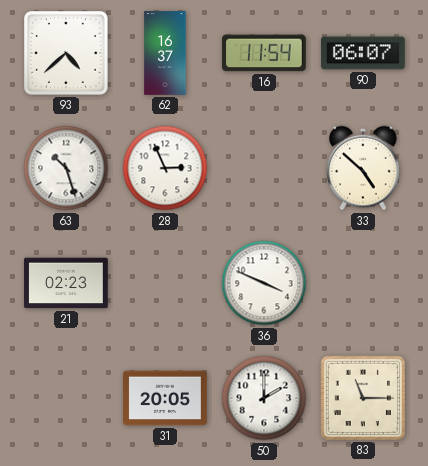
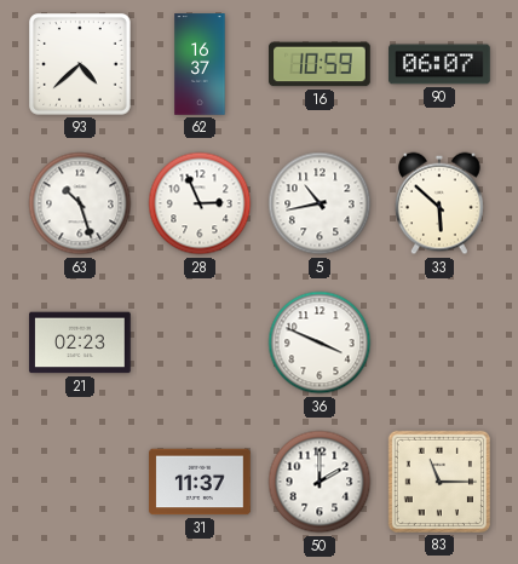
16: 11:54 -> 10:59 (320, 64)
5: none -> 10:43 (320, 203)
33: 4:52 -> 5:52 (441, 203)
31: 20:05 -> 11:37 (200, 482)
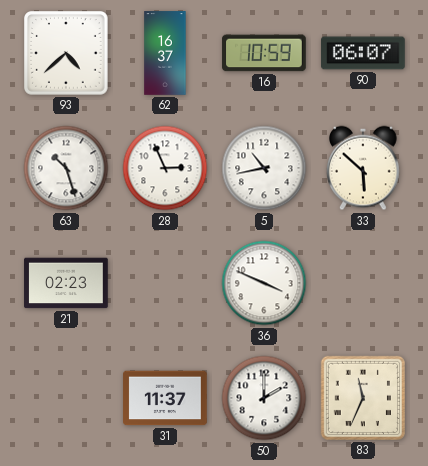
83: 11:15 -> 11:34 (363, 398)
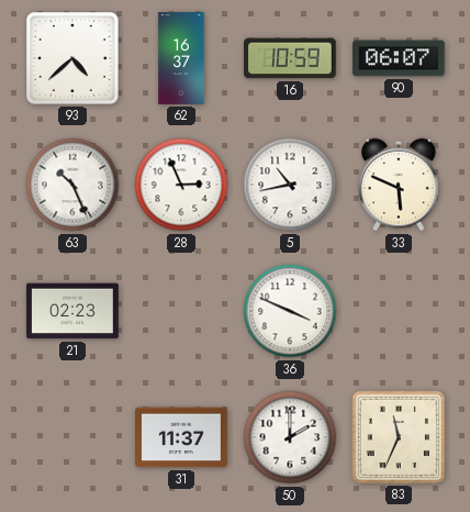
63: 10:27 -> 10:26 (72, 185)
33: 5:52 -> 5:49 (400, 185)
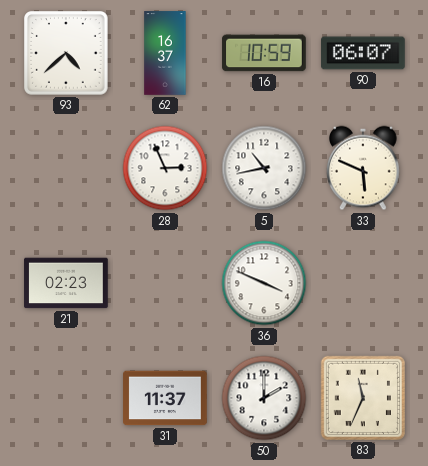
63: 10:26 -> none (72, 185)
